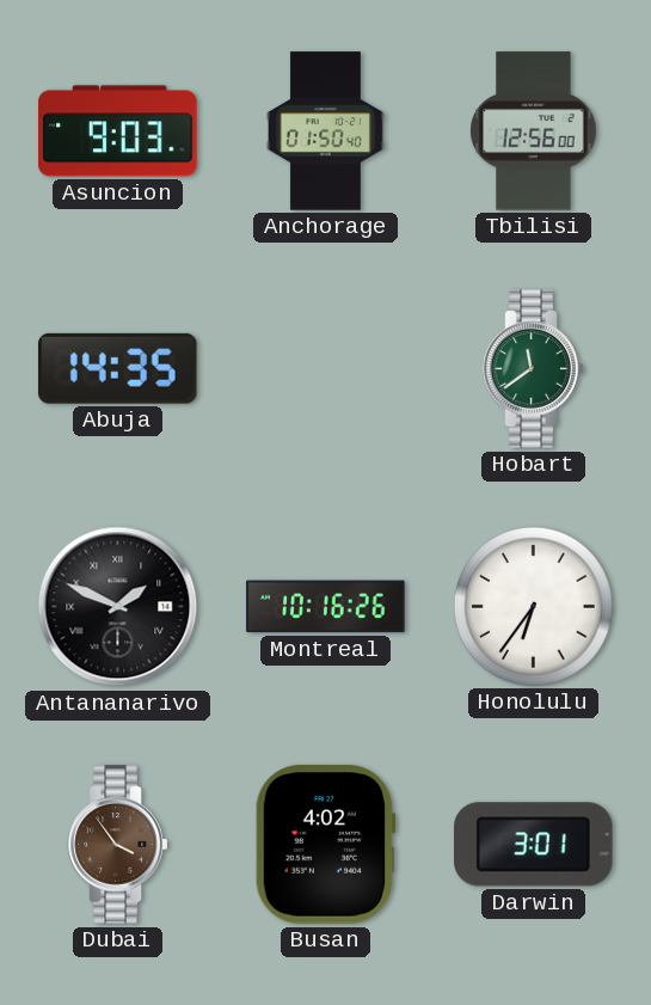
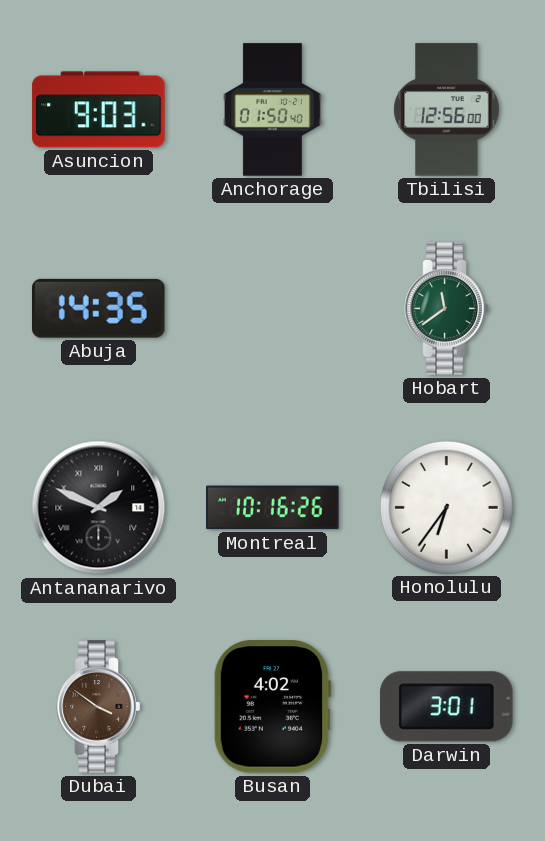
Dubai: 3:54 -> 3:51 (99, 707)
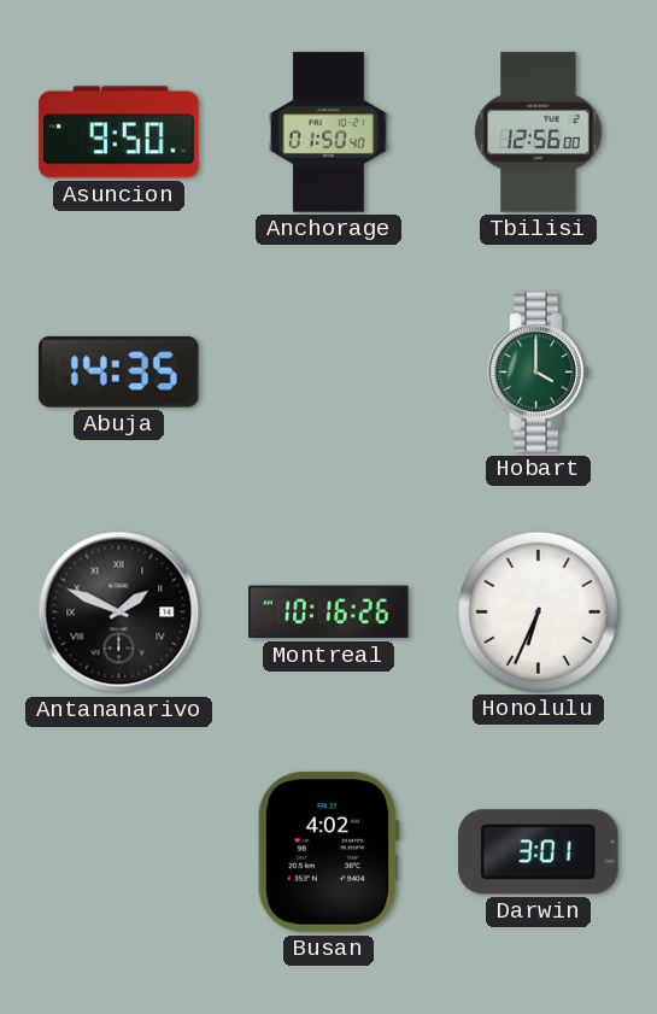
Asuncion: 9:03 -> 9:50 (119, 133)
Hobart: 11:39 -> 4:00 (539, 373)
Honolulu: 6:36 -> 6:34 (538, 611)
Dubai: 3:51 -> none (99, 707)
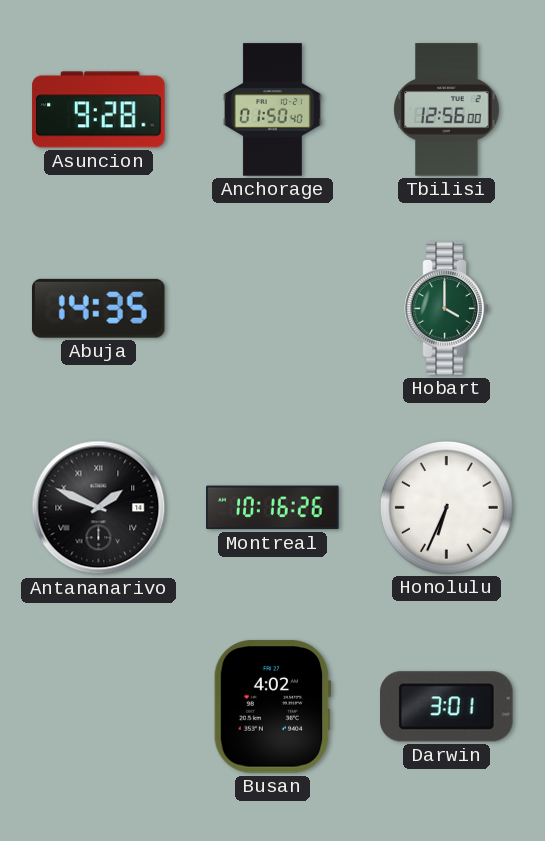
Asuncion: 9:50 -> 9:28 (99, 110)
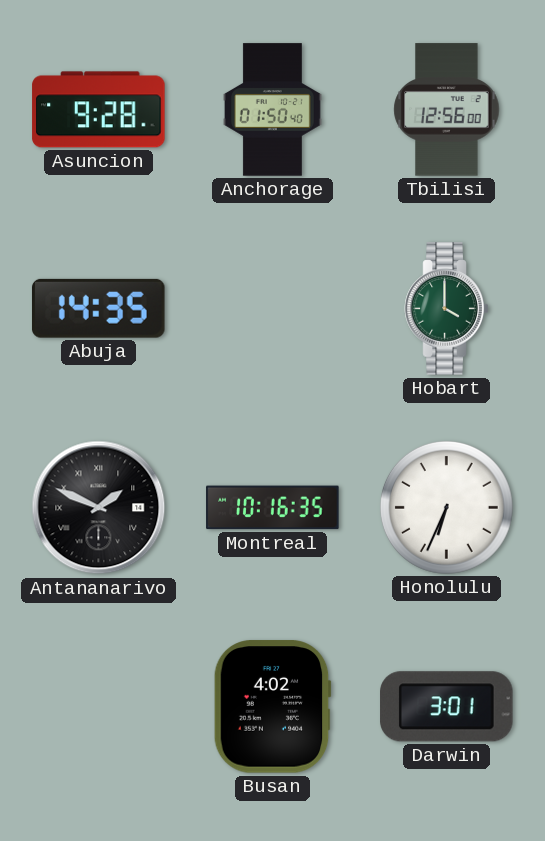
Montreal: 10:16:26 -> 10:16:35 (273, 508)
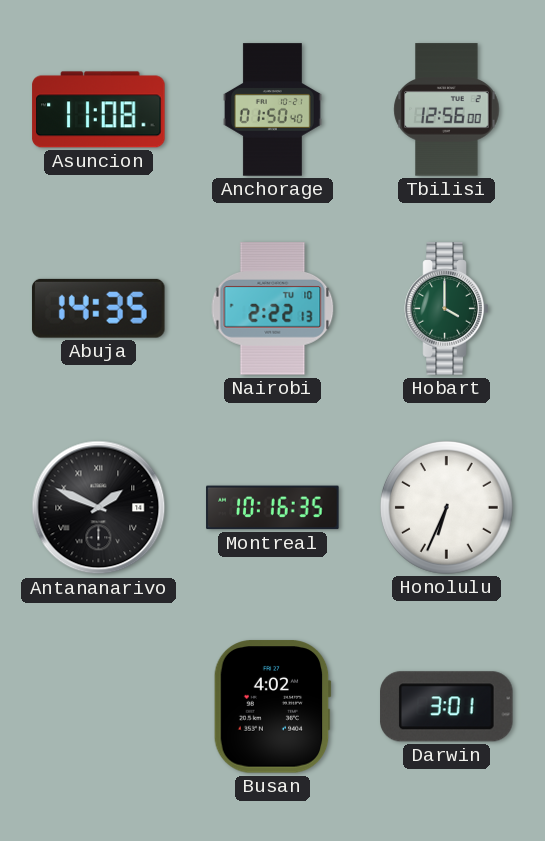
Asuncion: 9:28 -> 11:08 (99, 110)
Nairobi: none -> 2:22 (273, 309)
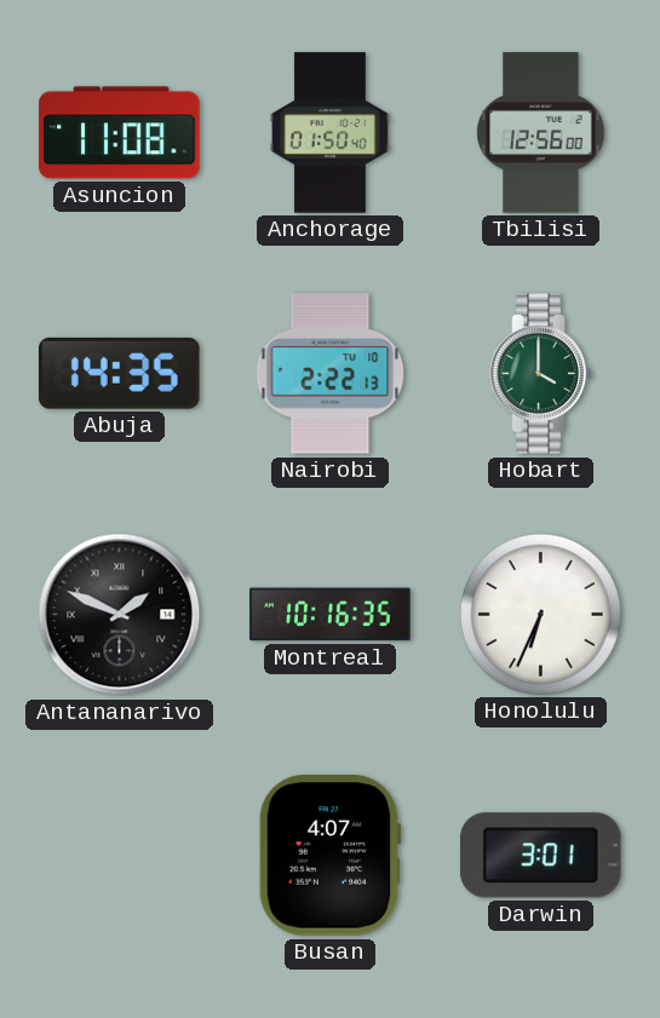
Busan: 4:02 -> 4:07 (329, 856)
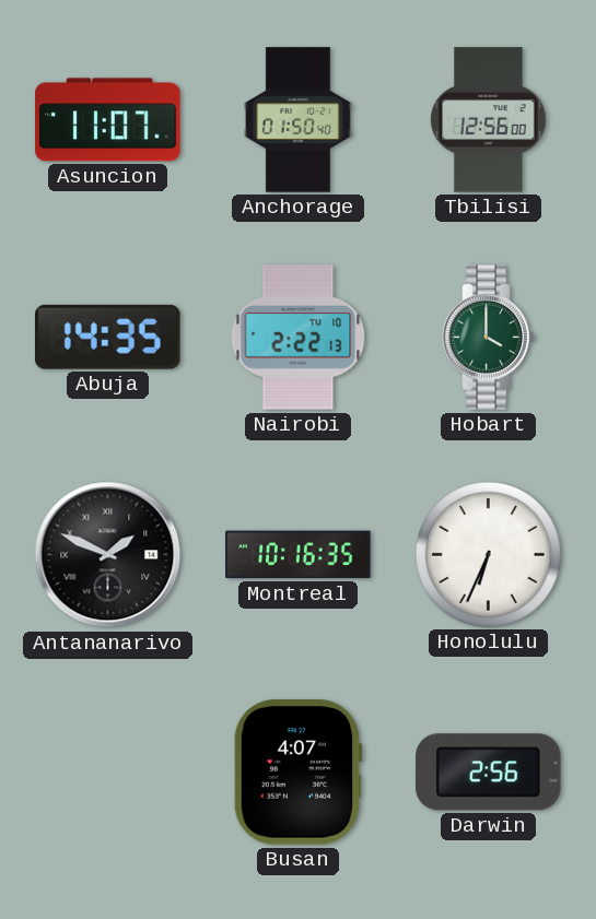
Asuncion: 11:08 -> 11:07 (108, 120)
Darwin: 3:01 -> 2:56 (489, 773)
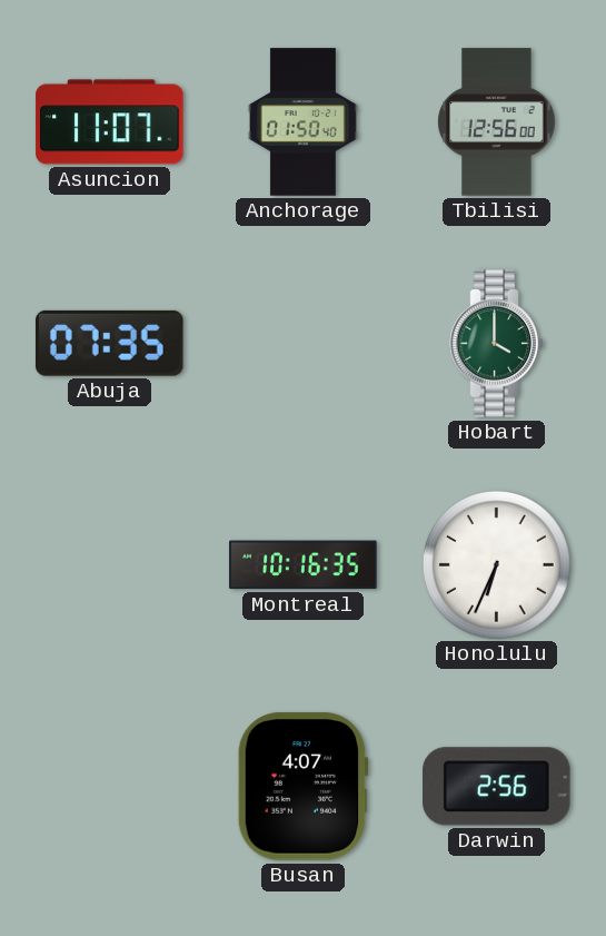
Abuja: 14:35 -> 07:35 (109, 343)
Nairobi: 2:22 -> none (299, 338)
Antananarivo: 1:49 -> none (108, 555)
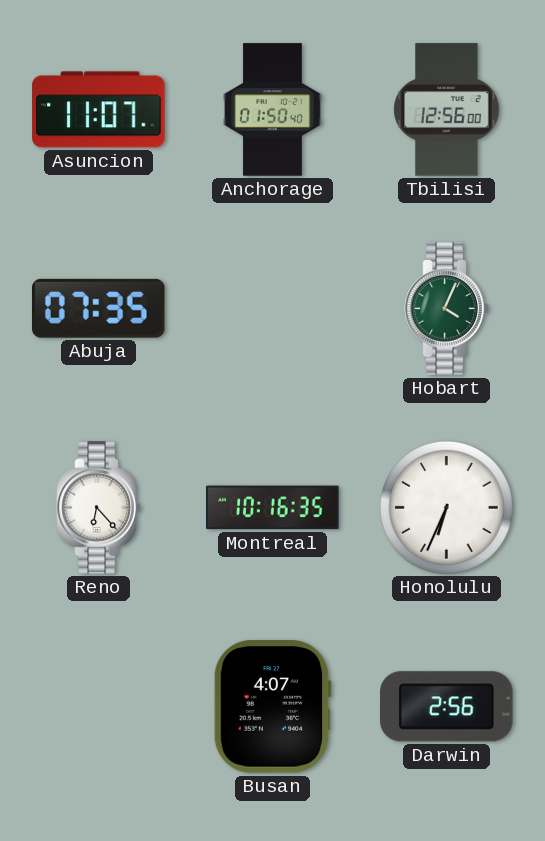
Hobart: 4:00 -> 4:04 (447, 309)
Reno: none -> 6:23 (99, 508)
